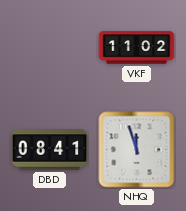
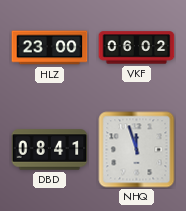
HLZ: none -> 23:00 (50, 48)
VKF: 11:02 -> 06:02 (137, 48)
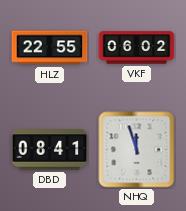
HLZ: 23:00 -> 22:55 (50, 48)
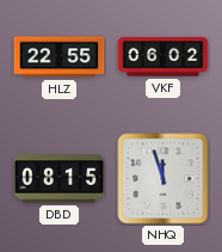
DBD: 08:41 -> 08:15 (60, 179)
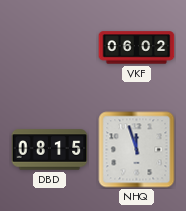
HLZ: 22:55 -> none (60, 57)
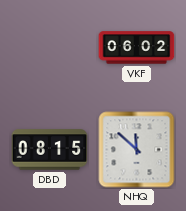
NHQ: 11:57 -> 11:52 (137, 150)
